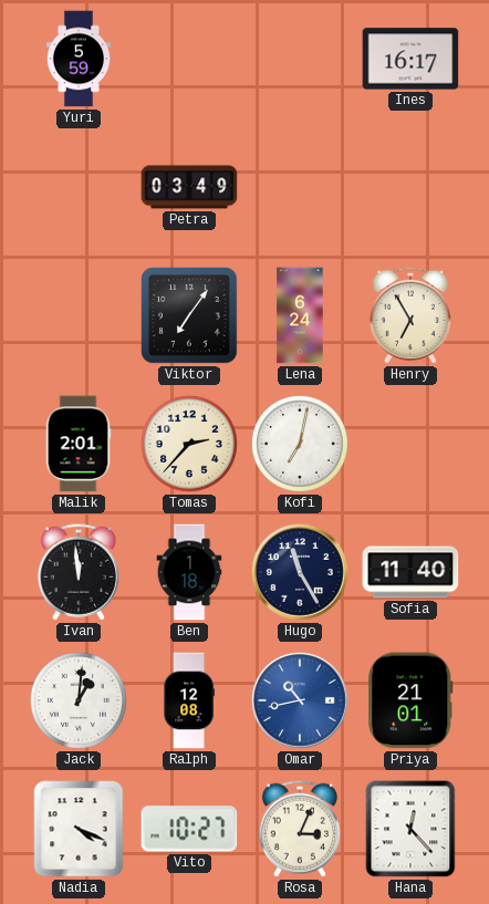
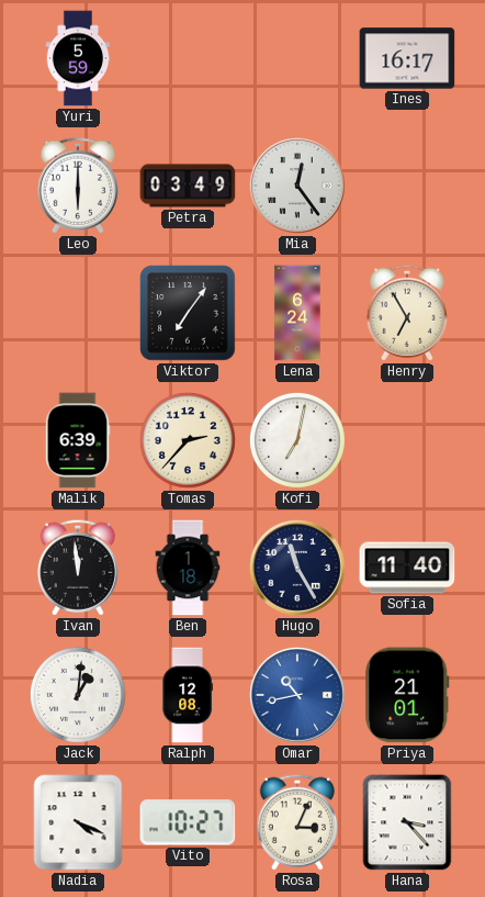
Leo: none -> 6:00 (78, 186)
Mia: none -> 12:24 (297, 186)
Malik: 2:01 -> 6:39 (78, 440)
Hana: 12:23 -> 3:23 (407, 822)
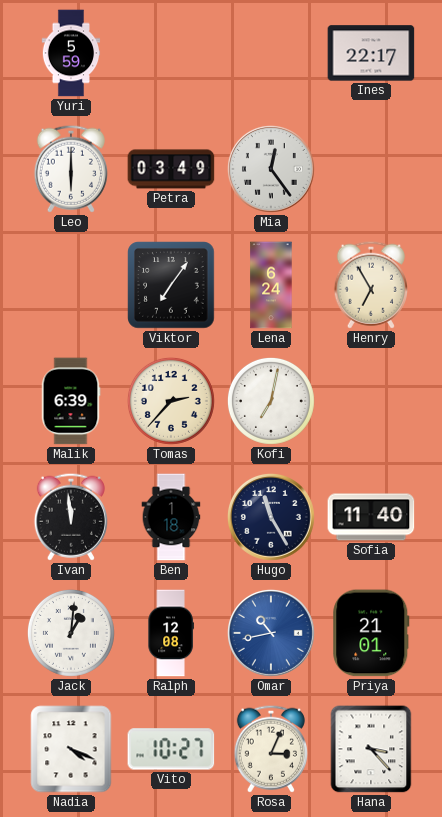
Ines: 16:17 -> 22:17 (371, 53)
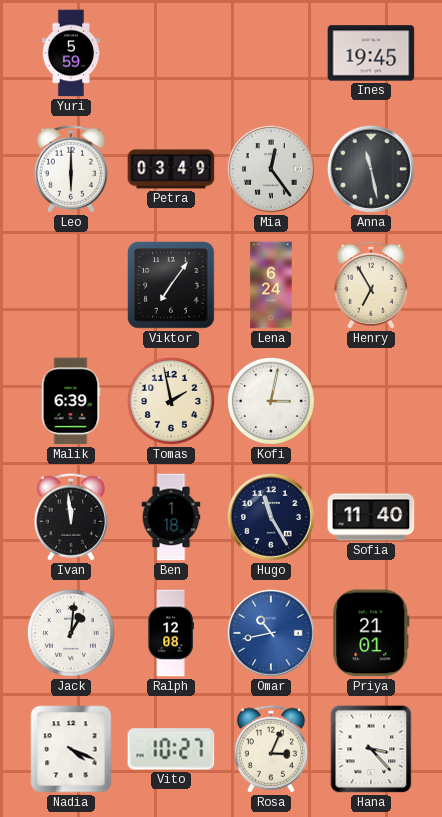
Ines: 22:17 -> 19:45 (371, 53)
Anna: none -> 11:28 (371, 169)
Tomas: 2:37 -> 1:58 (171, 401)
Kofi: 7:02 -> 3:02 (271, 401)
